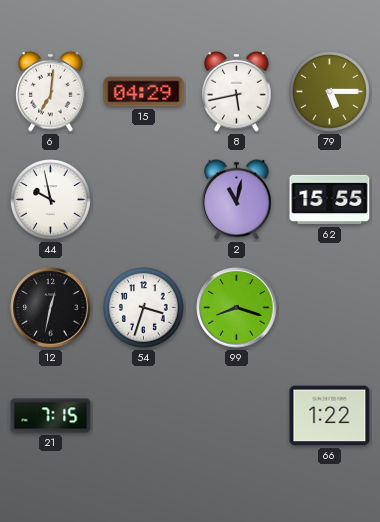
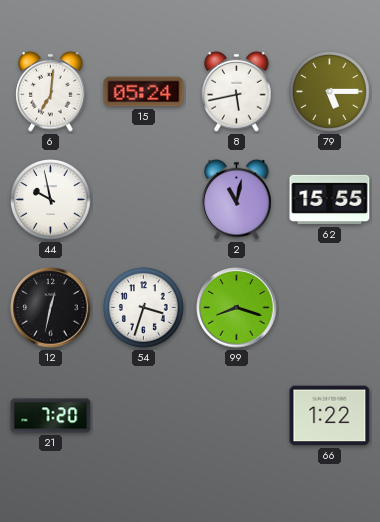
15: 04:29 -> 05:24 (144, 92)
21: 7:15 -> 7:20 (51, 416)
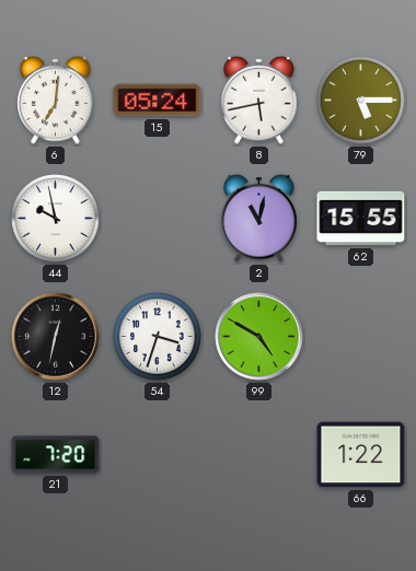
99: 8:18 -> 4:50 (259, 337)
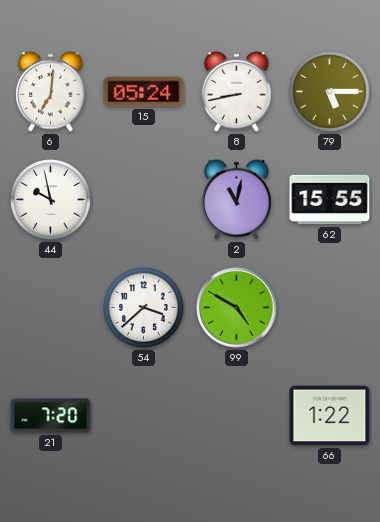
8: 5:43 -> 8:43 (237, 91)
12: 12:32 -> none (56, 337)
54: 3:33 -> 3:38 (144, 308)
